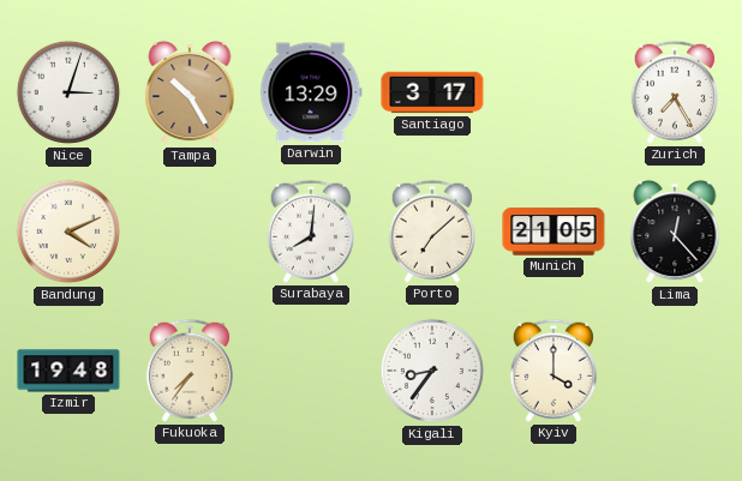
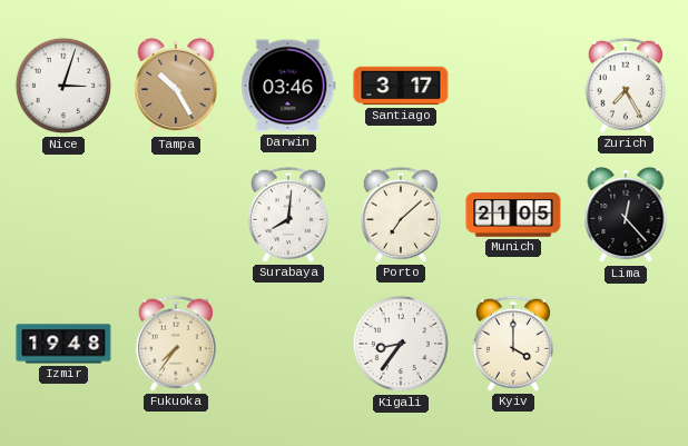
Darwin: 13:29 -> 03:46 (288, 86)
Bandung: 4:11 -> none (68, 232)
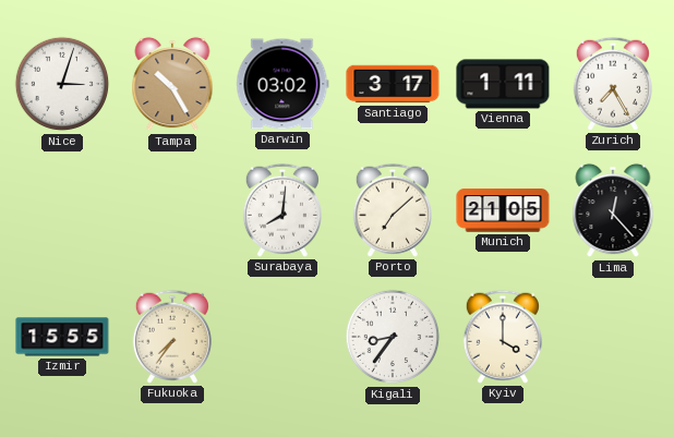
Darwin: 03:46 -> 03:02 (282, 84)
Vienna: none -> 1:11 (503, 84)
Izmir: 19:48 -> 15:55 (62, 337)
